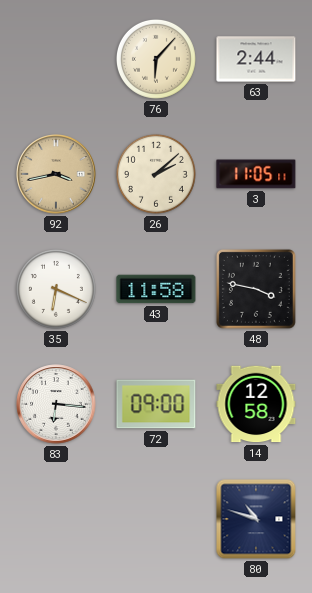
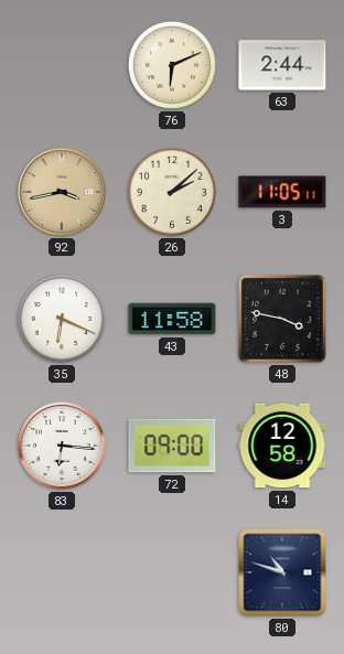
76: 6:07 -> 6:11 (172, 65)
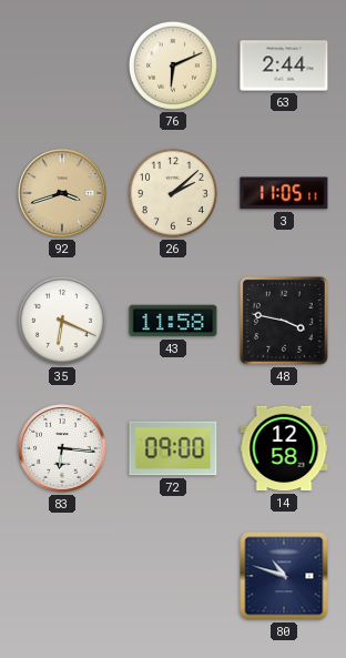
92: 3:43 -> 3:42 (62, 193)
